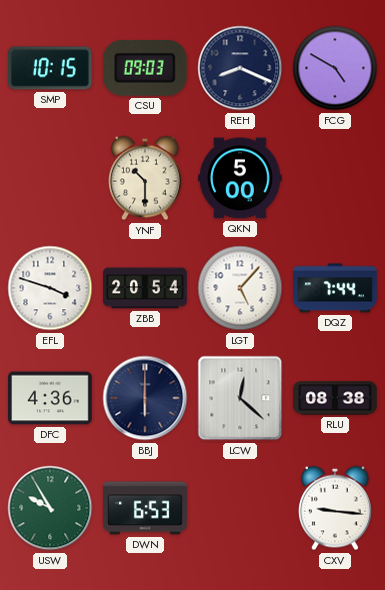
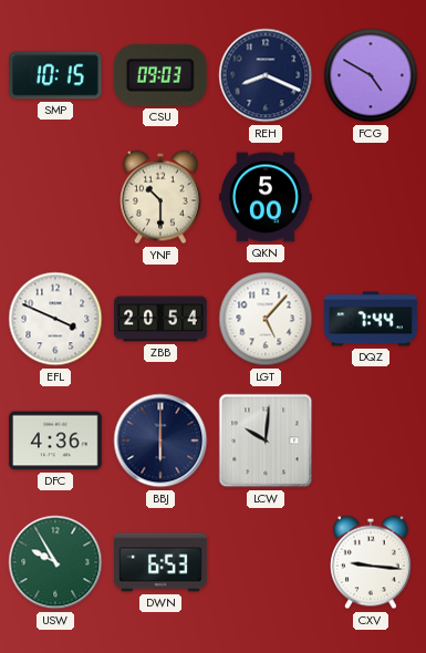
EFL: 3:48 -> 3:49 (55, 319)
LCW: 12:22 -> 10:01 (266, 440)
RLU: 08:38 -> none (335, 398)
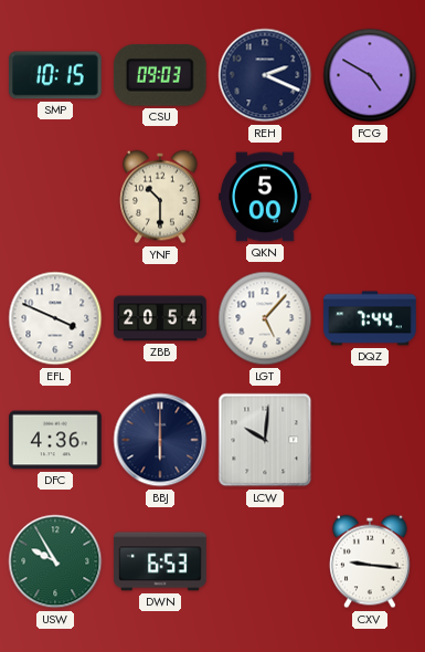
REH: 8:19 -> 2:19 (265, 75)
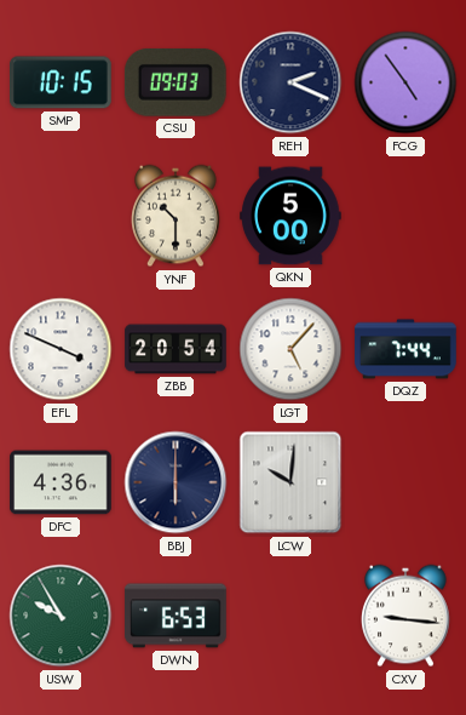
FCG: 4:50 -> 4:54 (405, 82)
